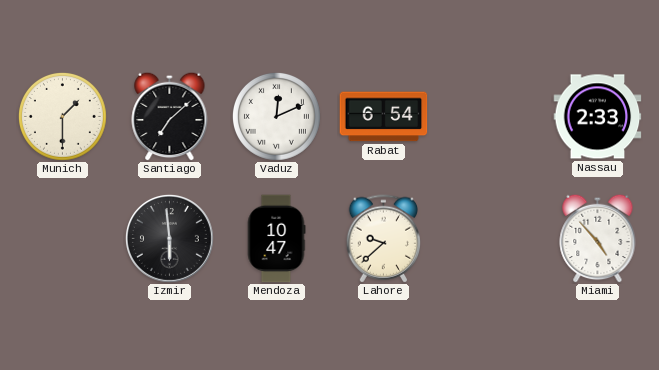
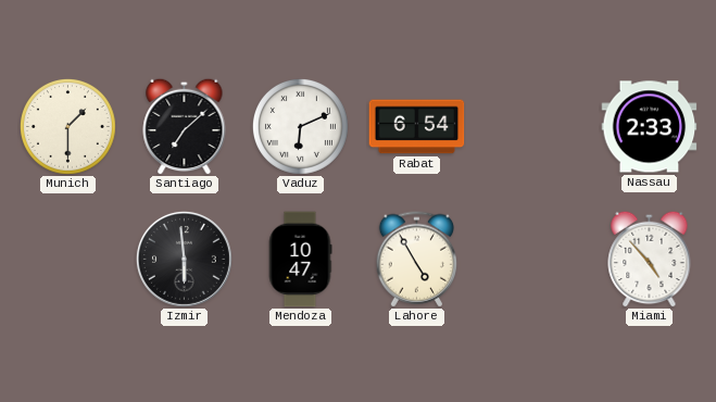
Vaduz: 12:11 -> 6:11 (300, 126)
Lahore: 9:38 -> 4:55 (416, 260)
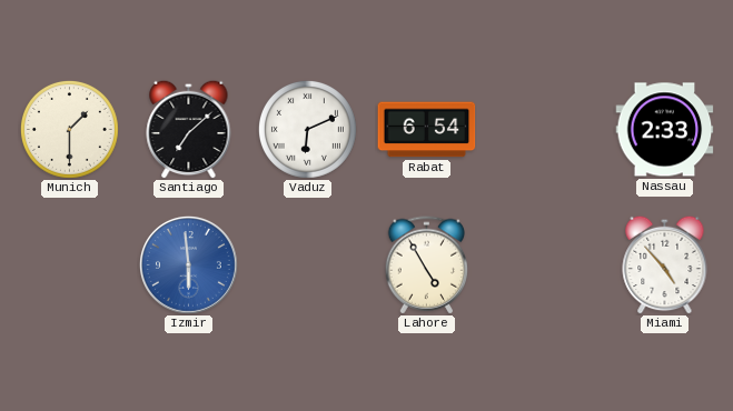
Izmir dial: black -> blue (189, 265)
Mendoza: 10:47 -> none (300, 260)
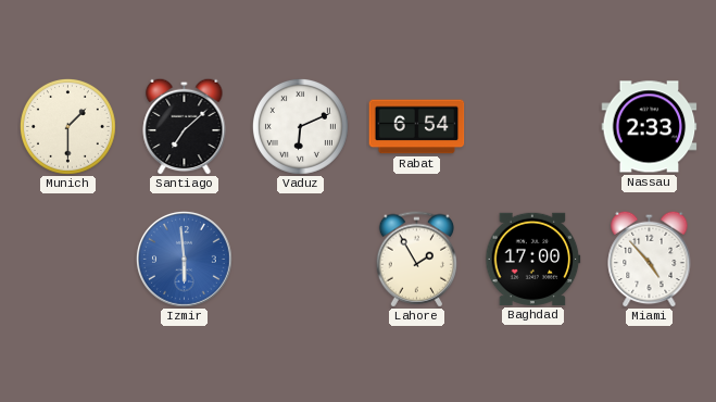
Lahore: 4:55 -> 1:55 (416, 260)
Baghdad: none -> 17:00 (533, 259)
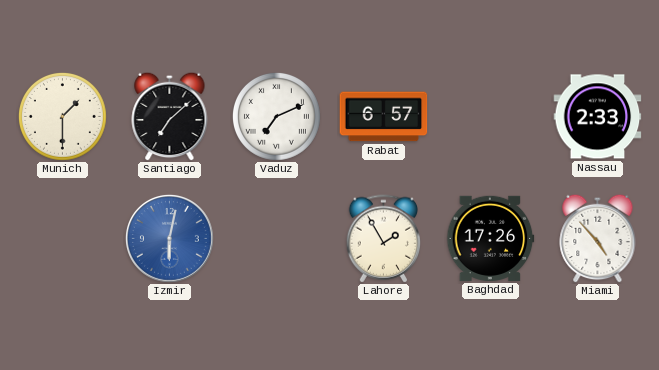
Vaduz: 6:11 -> 7:11 (276, 116)
Rabat: 6:54 -> 6:57 (384, 117)
Izmir: 5:59 -> 6:02 (170, 239)
Baghdad: 17:00 -> 17:26 (491, 238)
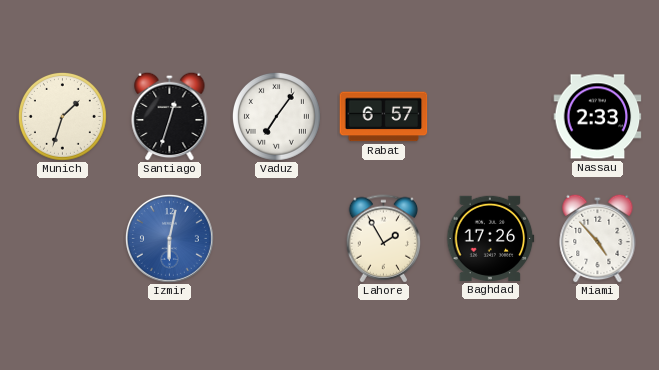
Munich: 1:30 -> 1:33 (62, 116)
Santiago: 7:08 -> 12:33 (170, 116)
Vaduz: 7:11 -> 7:06 (276, 116)
